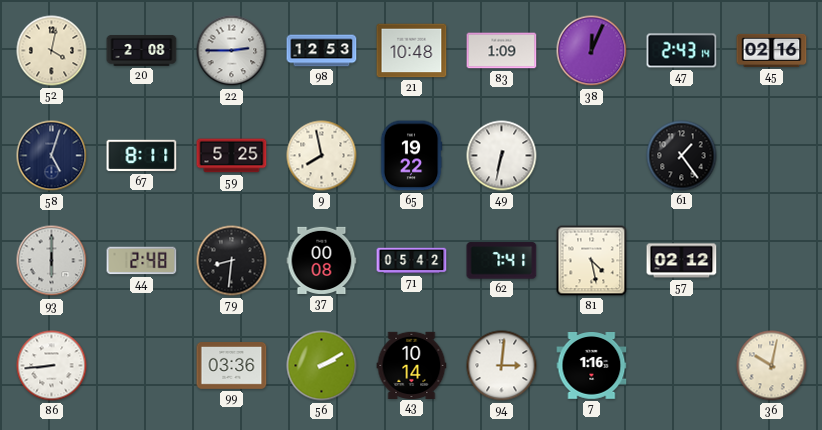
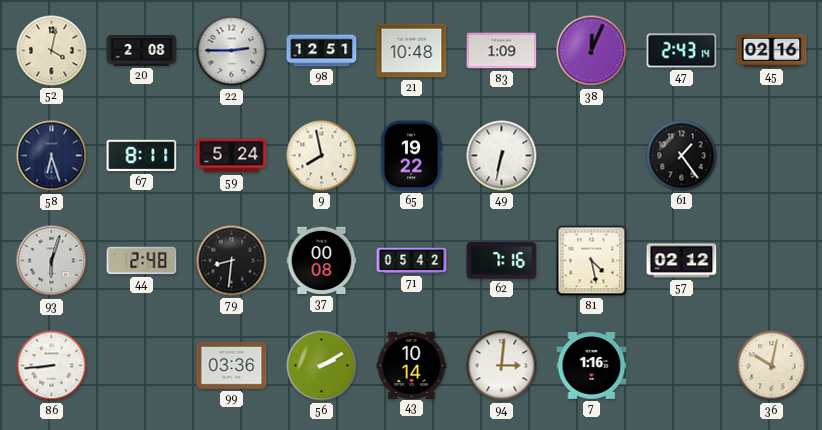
98: 12:53 -> 12:51 (322, 51)
58: 5:03 -> 6:27 (52, 156)
59: 5:25 -> 5:24 (232, 156)
93: 6:00 -> 6:03 (52, 261)
62: 7:41 -> 7:16 (502, 261)
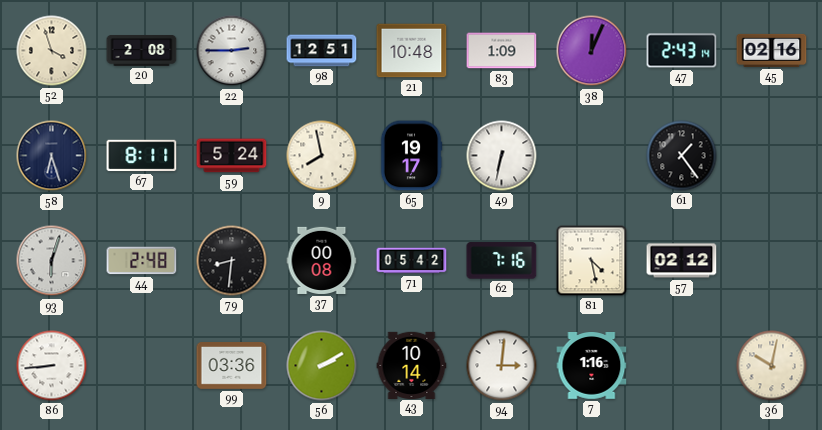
52: 4:02 -> 3:57 (52, 51)
65: 19:22 -> 19:17 (411, 156)
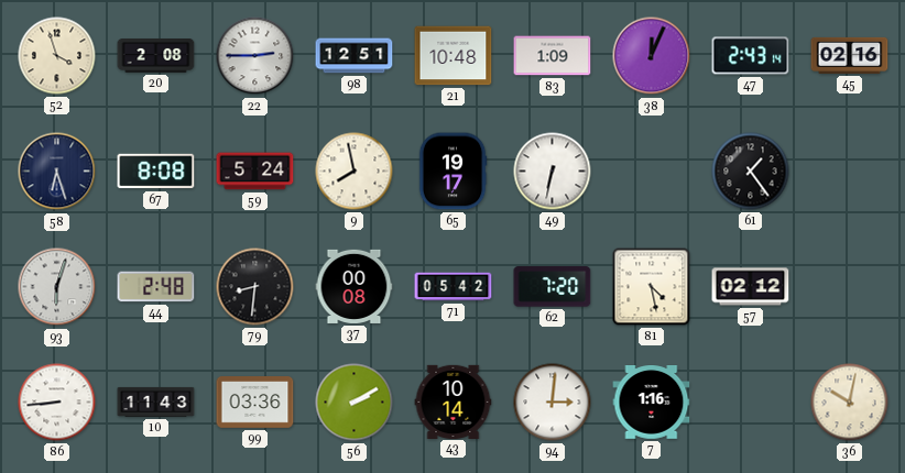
67: 8:11 -> 8:08 (156, 172)
62: 7:16 -> 7:20 (553, 287)
10: none -> 11:43 (156, 402)
